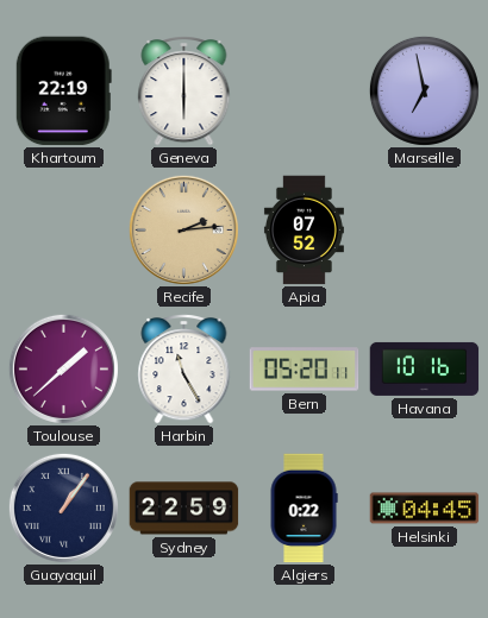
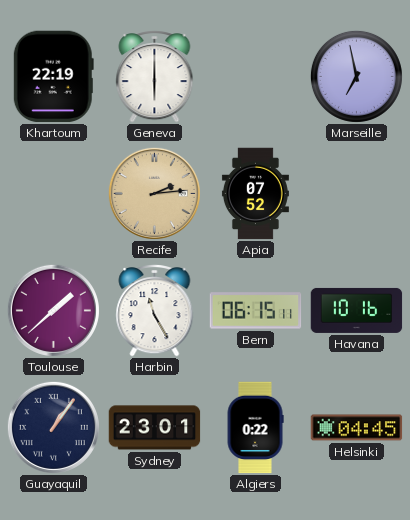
Bern: 05:20 -> 06:15 (256, 311)
Sydney: 22:59 -> 23:01 (155, 428)
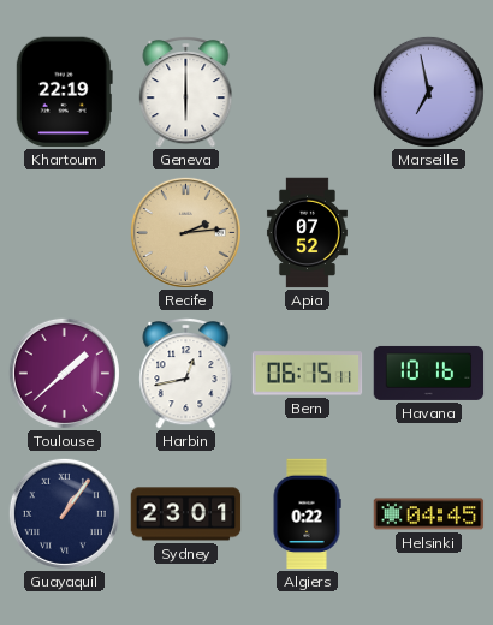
Harbin: 11:25 -> 12:43 (186, 374)
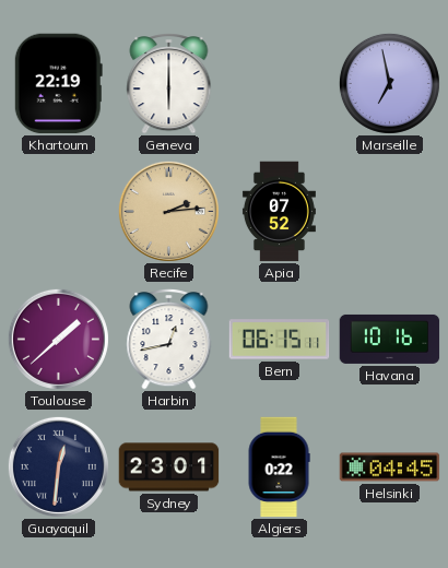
Guayaquil: 1:06 -> 12:31 (58, 466)
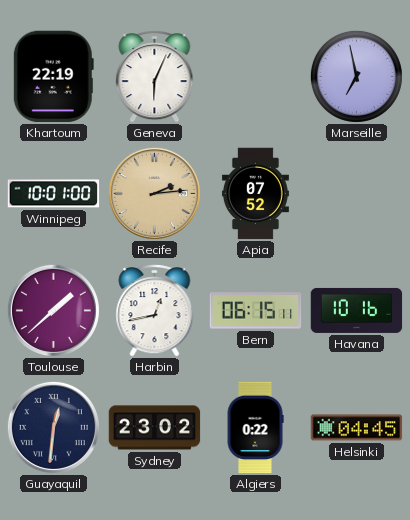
Geneva: 6:00 -> 6:04 (155, 77)
Winnipeg: none -> 10:01 (54, 194)
Sydney: 23:01 -> 23:02 (155, 428)
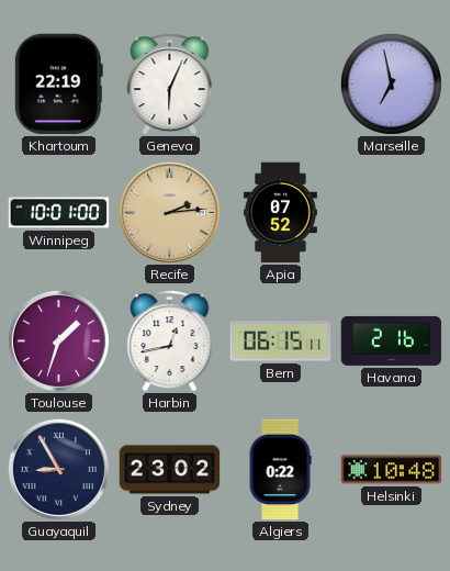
Toulouse: 1:38 -> 1:33 (58, 340)
Havana: 10:16 -> 2:16 (392, 340)
Guayaquil: 12:31 -> 8:55 (58, 469)
Helsinki: 04:45 -> 10:48 (392, 470)
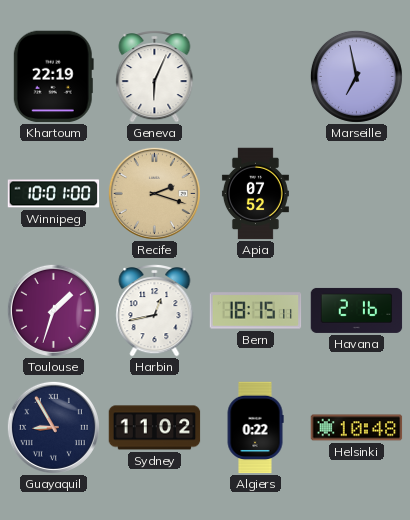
Recife: 2:14 -> 2:18 (154, 193)
Bern: 06:15 -> 18:15 (256, 311)
Sydney: 23:02 -> 11:02 (155, 428)
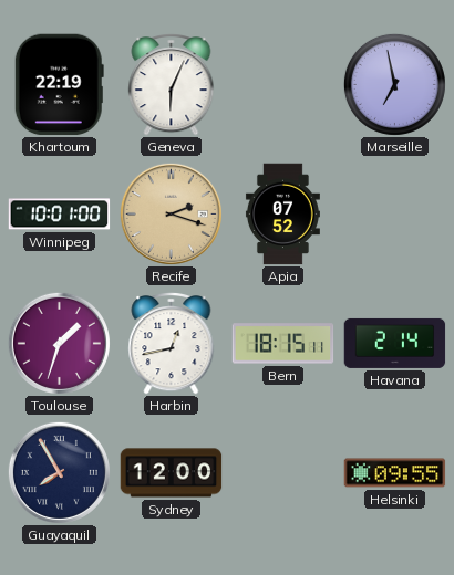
Havana: 2:16 -> 2:14 (395, 343)
Guayaquil: 8:55 -> 7:55 (59, 472)
Sydney: 11:02 -> 12:00 (172, 473)
Algiers: 0:22 -> none (255, 428)
Helsinki: 10:48 -> 09:55 (395, 473)
